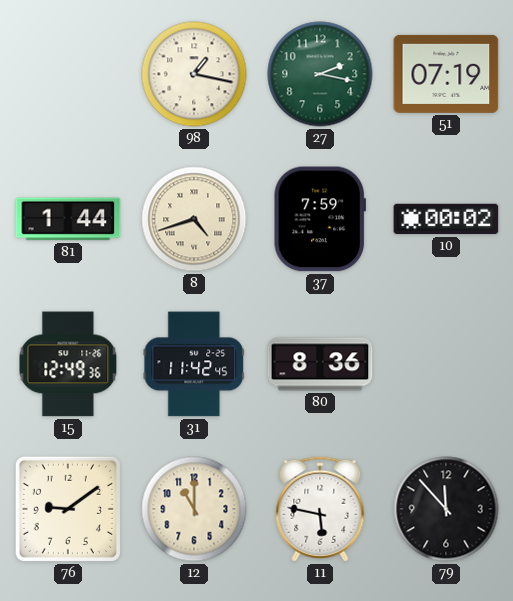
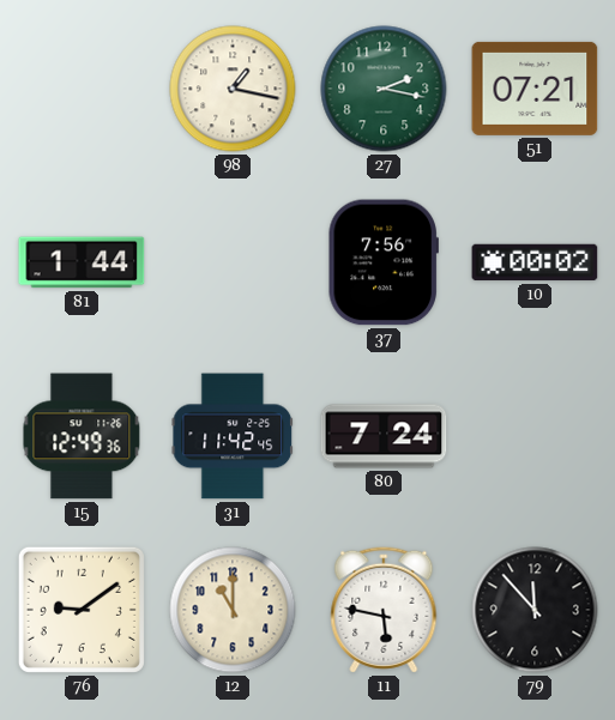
51: 07:19 -> 07:21 (535, 89)
8: 4:42 -> none (194, 219)
37: 7:59 -> 7:56 (384, 262)
80: 8:36 -> 7:24 (384, 436)
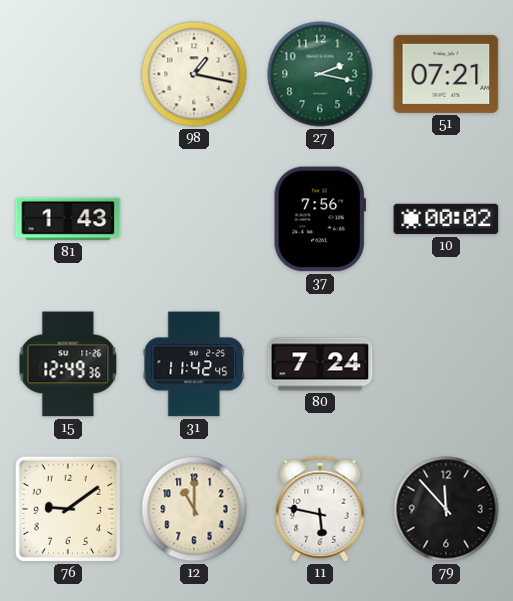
81: 1:44 -> 1:43 (68, 219)
